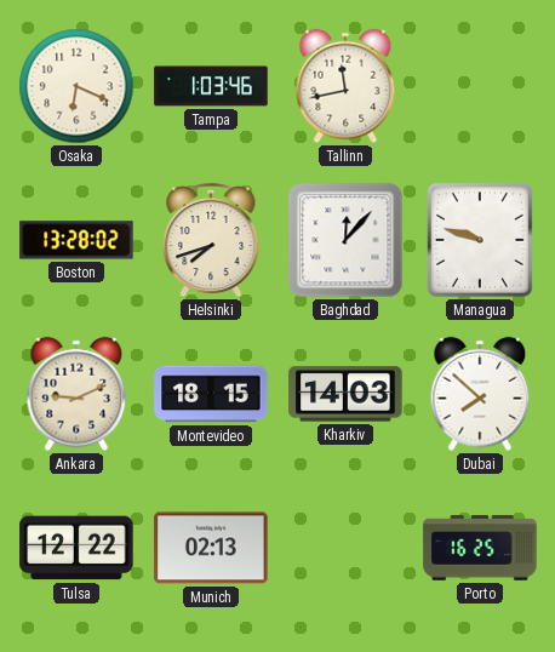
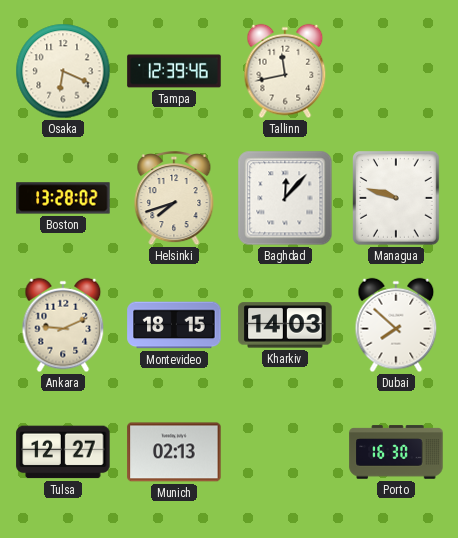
Tampa: 1:03 -> 12:39 (174, 71)
Tulsa: 12:22 -> 12:27 (63, 452)
Porto: 16:25 -> 16:30 (396, 452)
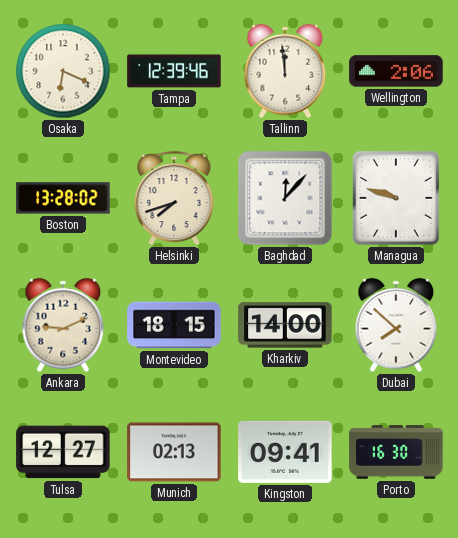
Tallinn: 11:43 -> 11:59 (285, 71)
Wellington: none -> 2:06 (396, 71)
Kharkiv: 14:03 -> 14:00 (285, 325)
Kingston: none -> 09:41 (285, 452)
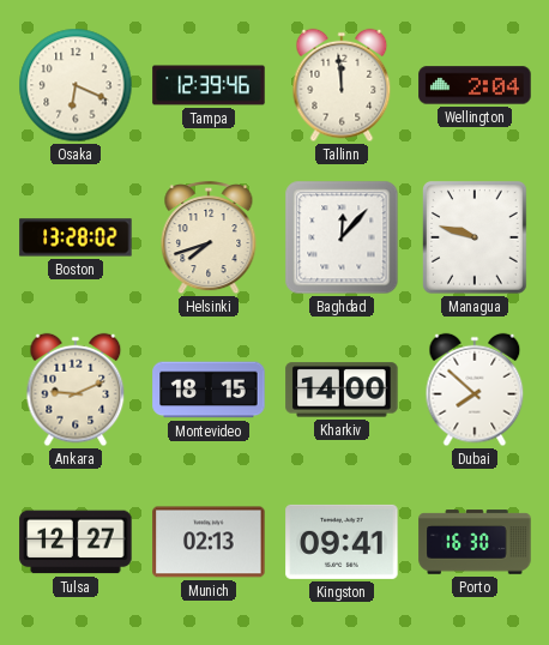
Wellington: 2:06 -> 2:04 (475, 85)
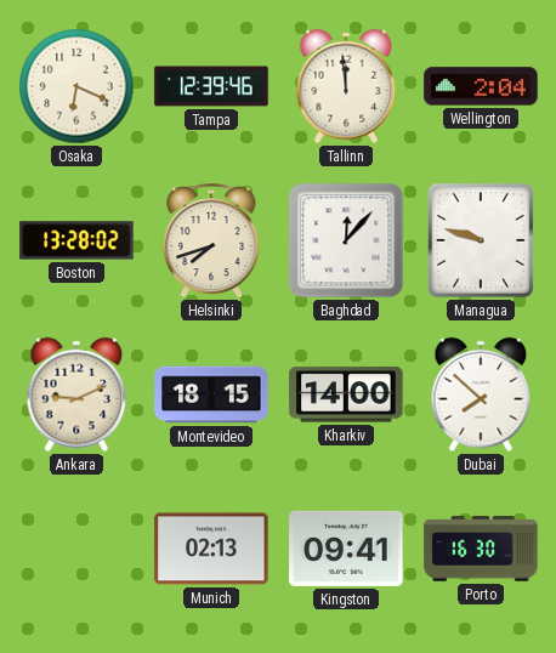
Tulsa: 12:27 -> none (76, 542)
